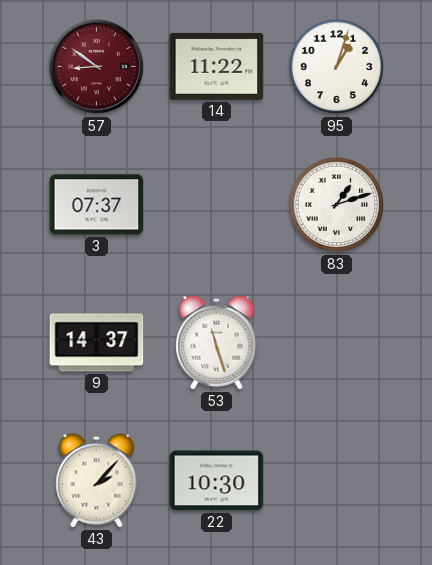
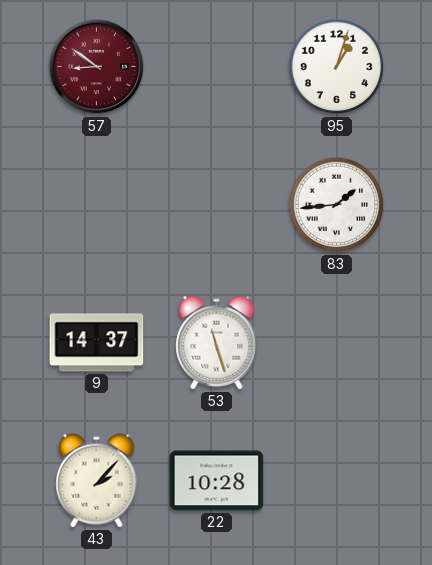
14: 11:22 -> none (217, 66)
3: 07:37 -> none (97, 205)
83: 1:12 -> 1:44 (337, 205)
22: 10:30 -> 10:28 (217, 481)
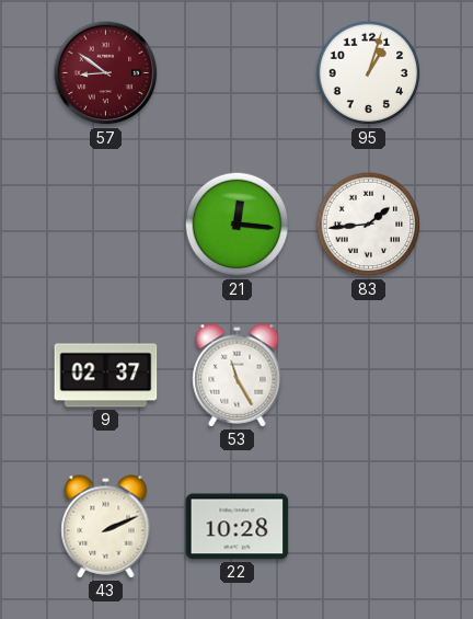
21: none -> 12:16 (238, 225)
9: 14:37 -> 02:37 (106, 376)
53: 11:27 -> 11:25 (238, 376)
43: 2:07 -> 2:11 (106, 527)
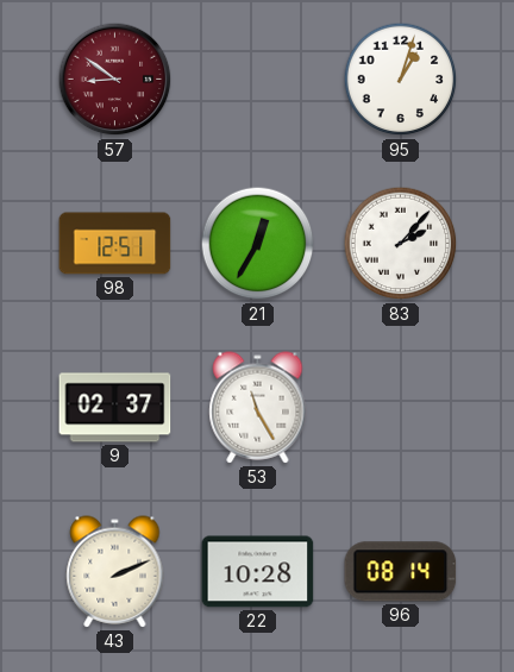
98: none -> 12:51 (115, 244)
21: 12:16 -> 12:35 (258, 244)
83: 1:44 -> 2:07 (401, 244)
96: none -> 08:14 (401, 572)
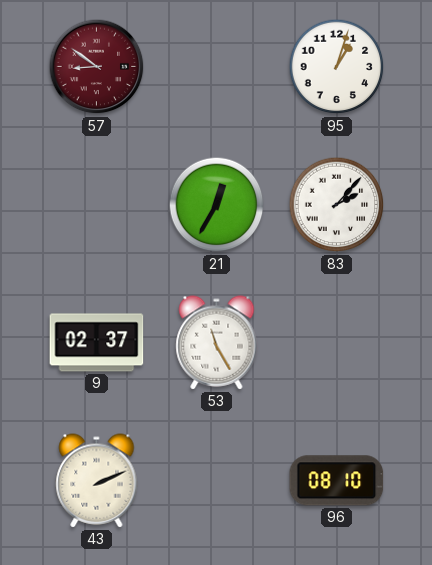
98: 12:51 -> none (115, 244)
22: 10:28 -> none (258, 572)
96: 08:14 -> 08:10 (337, 481)
